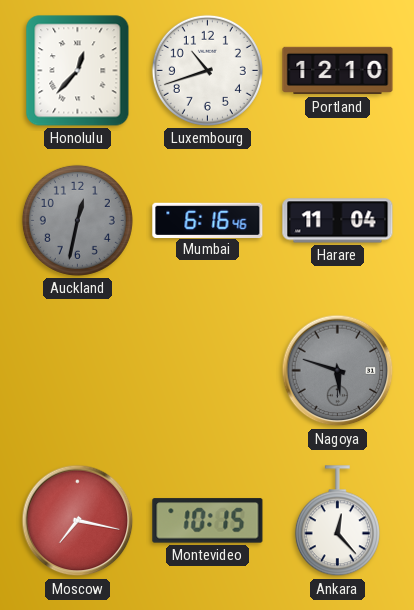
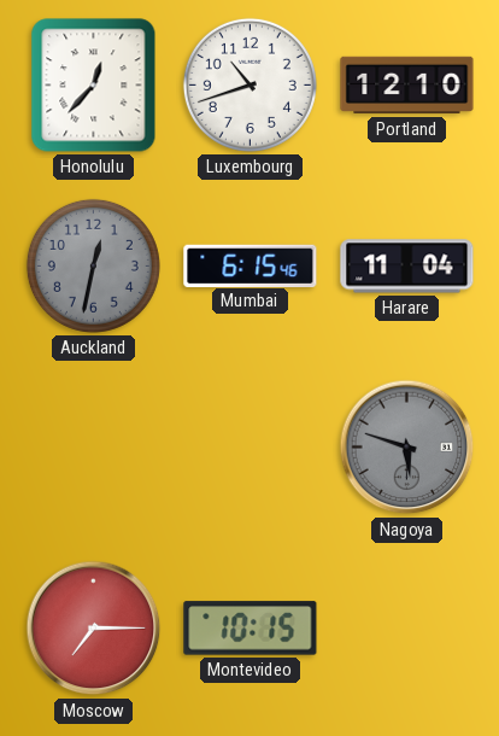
Mumbai: 6:16 -> 6:15 (251, 265)
Moscow: 7:17 -> 7:15 (94, 629)
Ankara: 12:23 -> none (337, 521)
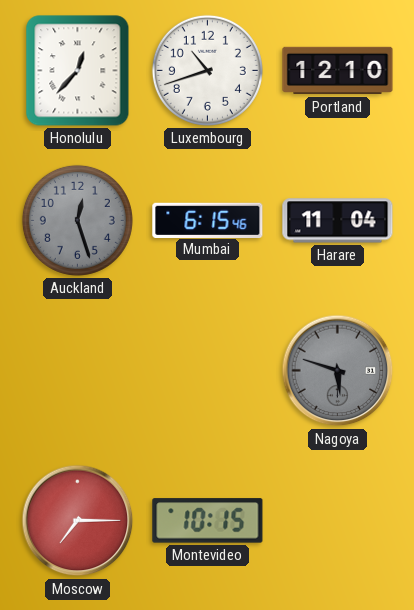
Auckland: 12:32 -> 12:27 (77, 220)
